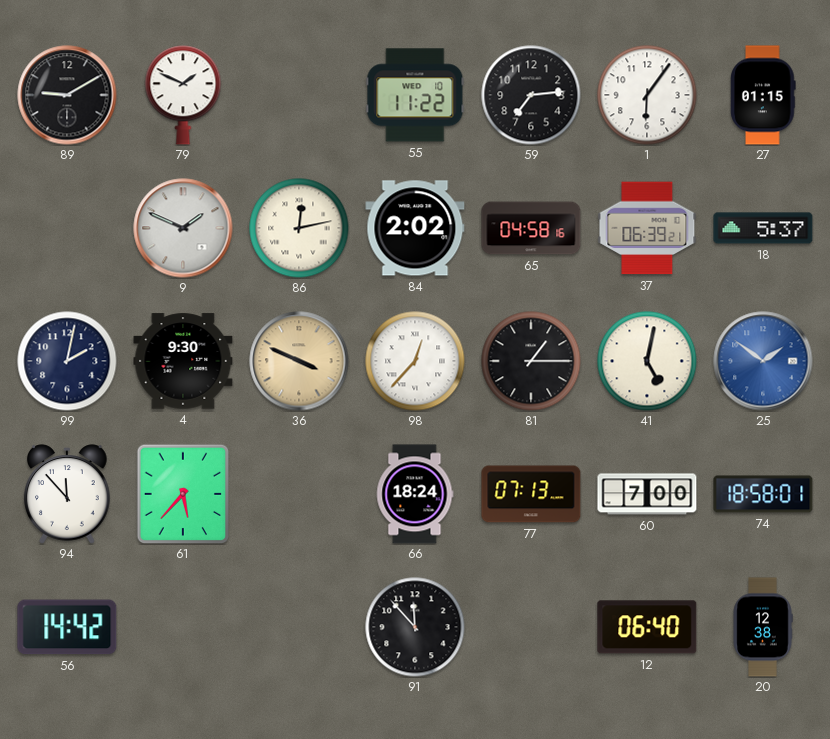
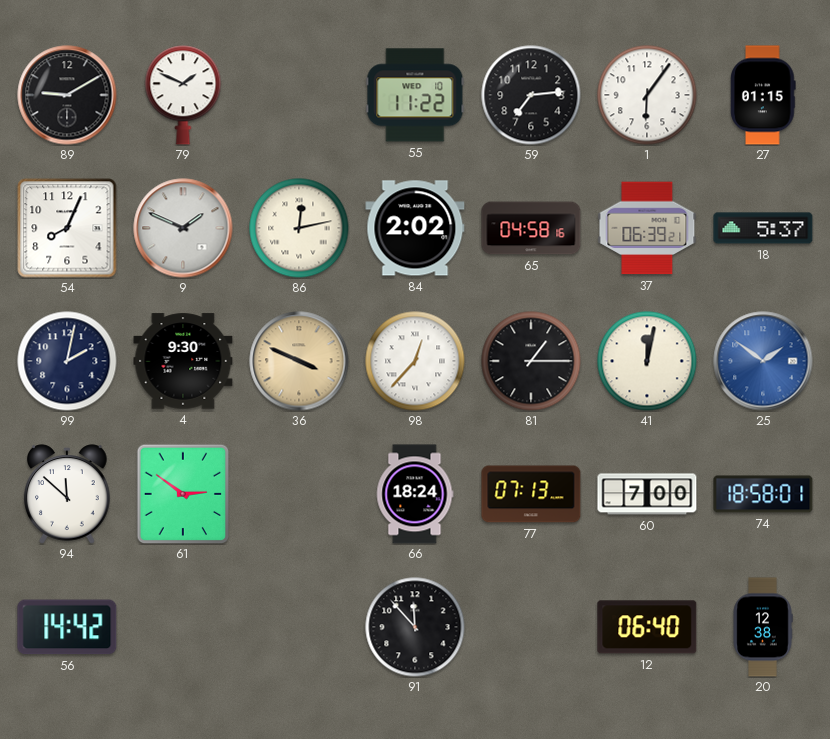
54: none -> 8:04 (67, 228)
41: 5:02 -> 12:02 (647, 361)
94: 11:53 -> 11:52 (67, 494)
61: 5:37 -> 2:51 (183, 494)
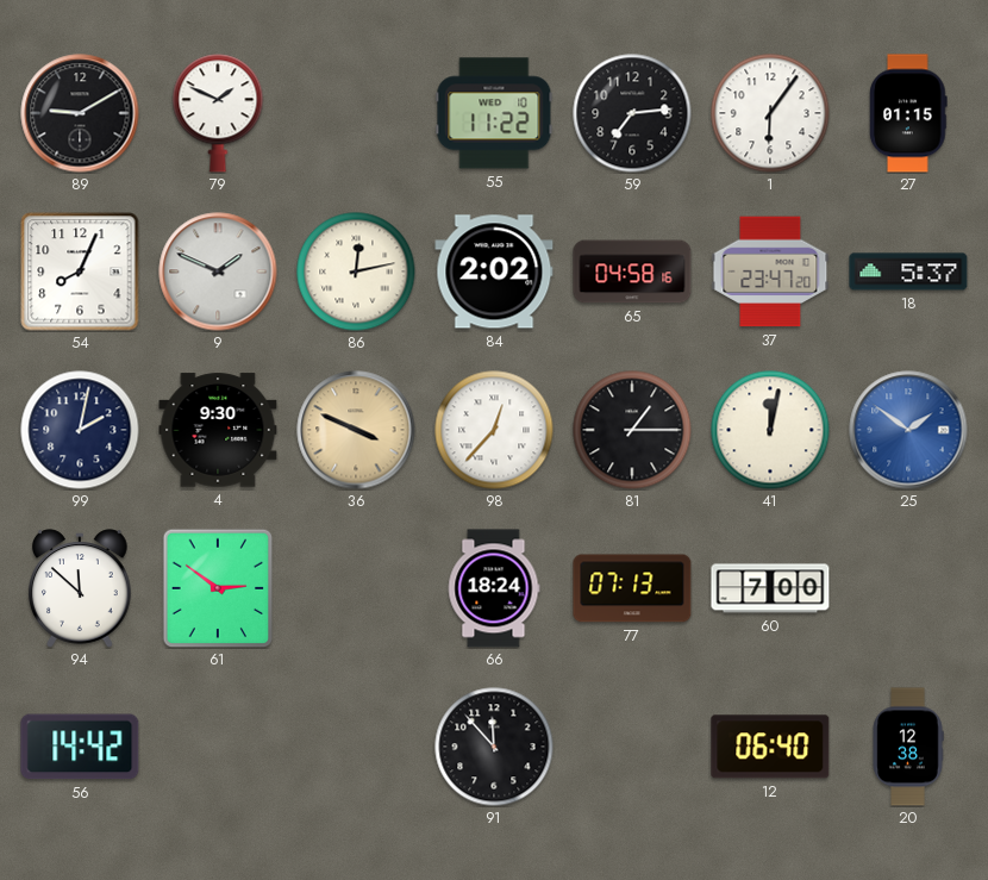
37: 06:39 -> 23:47 (770, 272)
74: 18:58 -> none (763, 494)
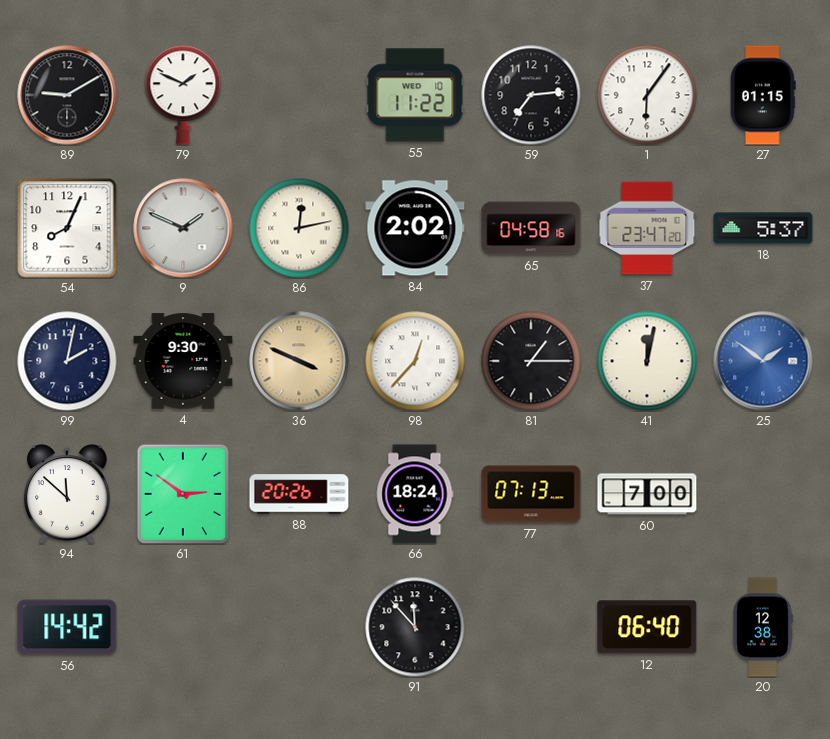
88: none -> 20:26 (299, 494)
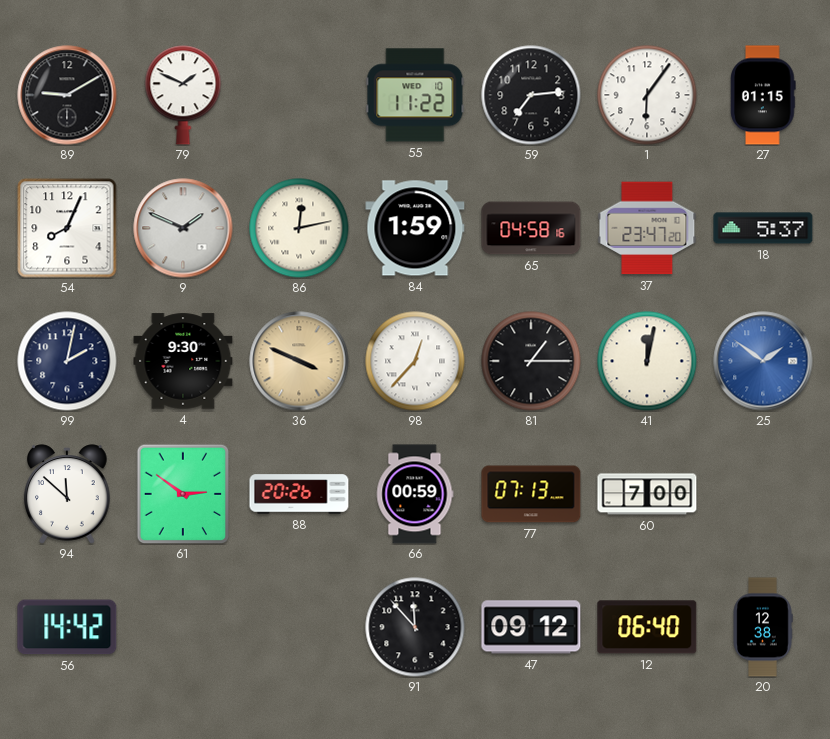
84: 2:02 -> 1:59 (415, 228)
66: 18:24 -> 00:59 (415, 494)
47: none -> 09:12 (531, 627)
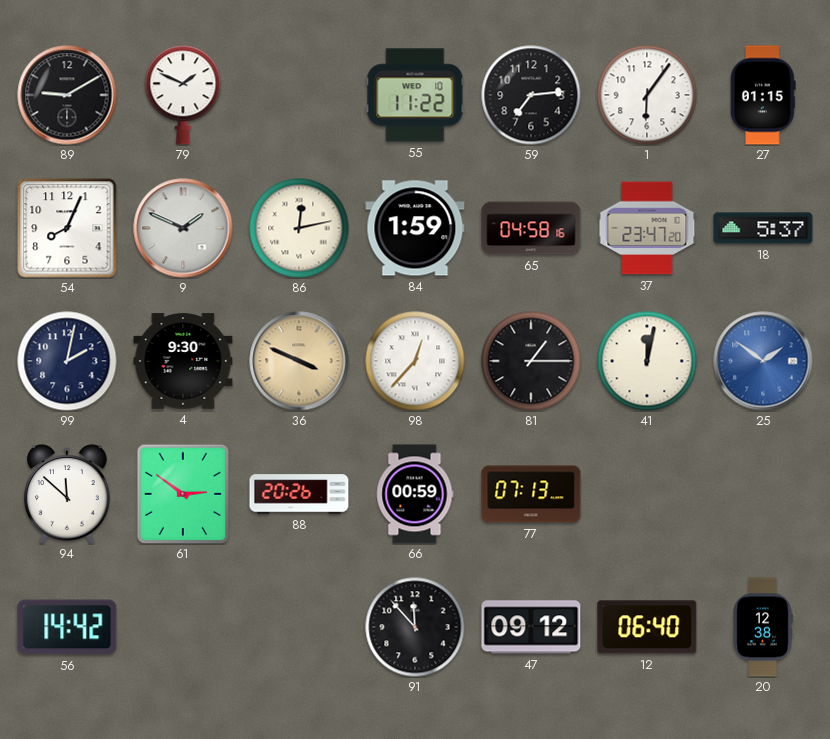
60: 7:00 -> none (647, 494)
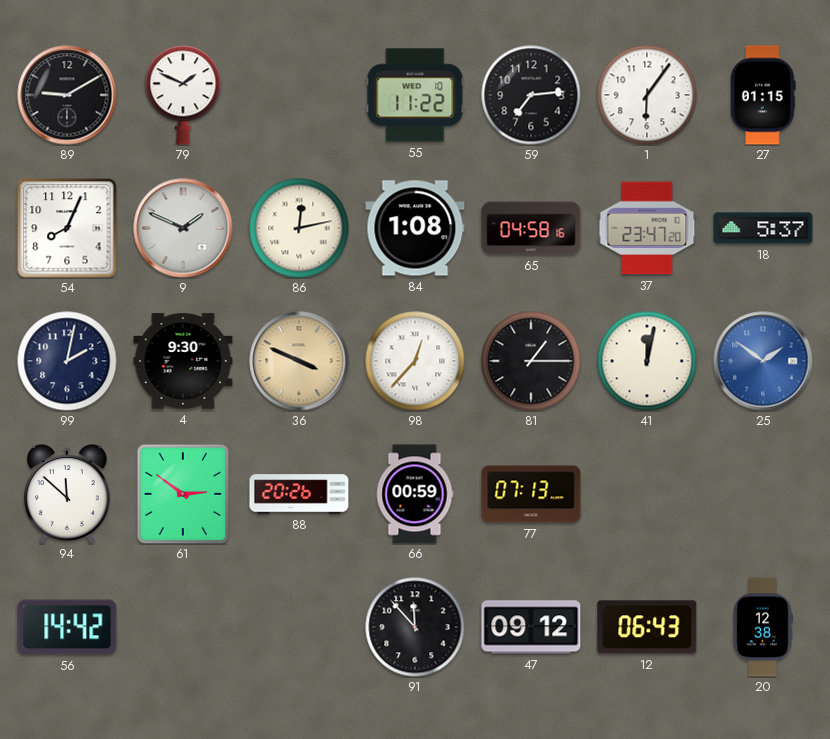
84: 1:59 -> 1:08 (415, 228)
12: 06:40 -> 06:43 (647, 627)
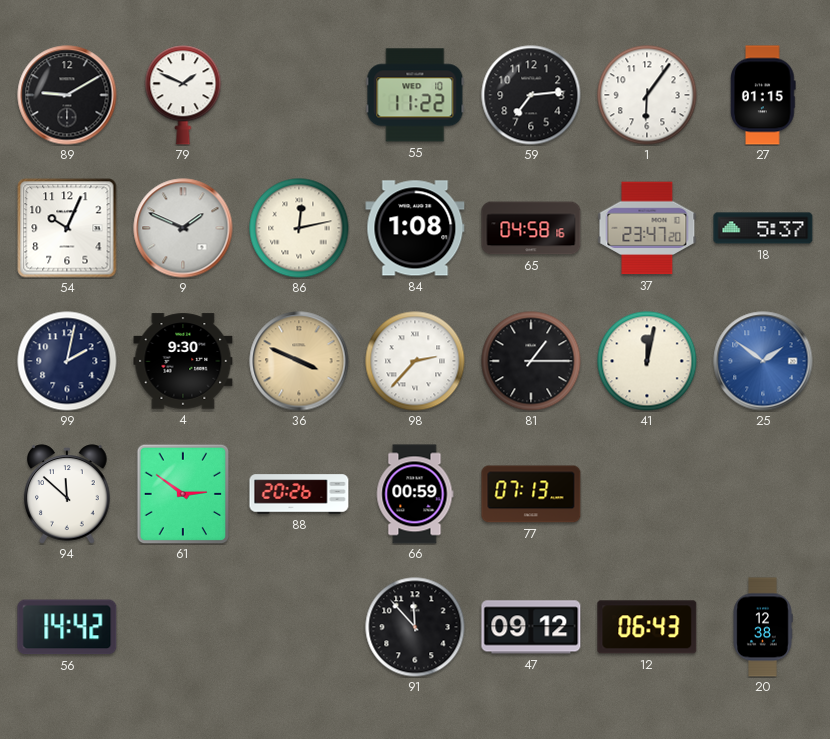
54: 8:04 -> 10:04 (67, 228)
98: 12:37 -> 2:37 (415, 361)
